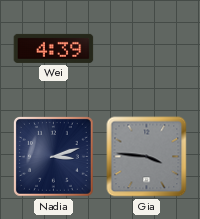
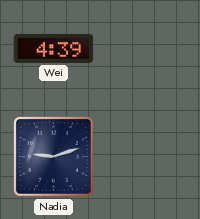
Nadia: 3:12 -> 9:12 (54, 157)
Gia: 3:46 -> none (147, 157)
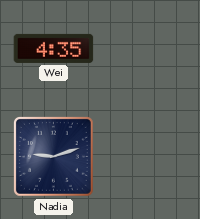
Wei: 4:39 -> 4:35 (54, 48)
